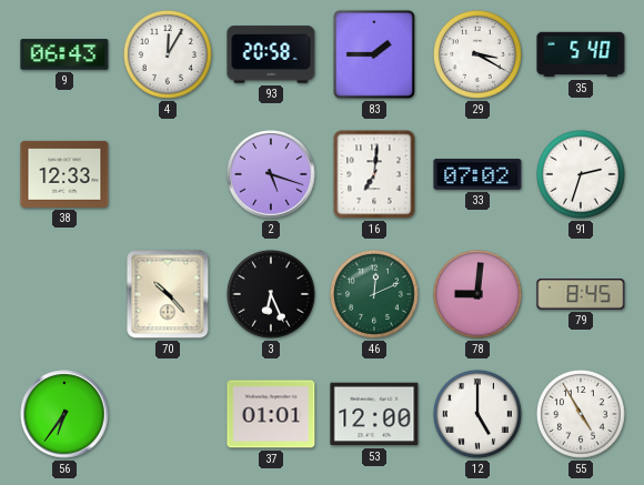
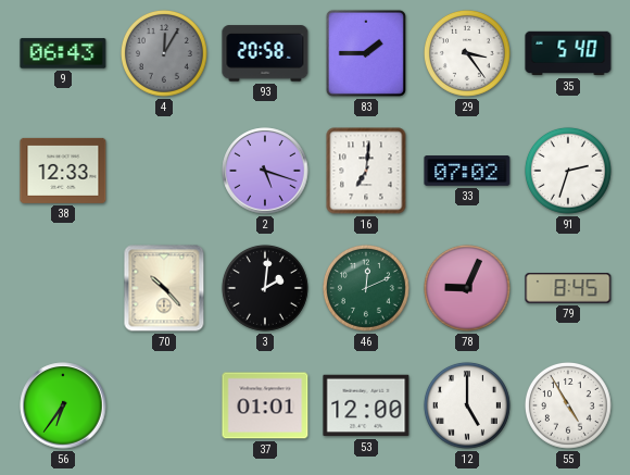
4 dial: white -> grey (164, 53)
29: 3:20 -> 3:24 (467, 53)
3: 6:26 -> 2:01 (265, 288)
78: 9:01 -> 9:04 (467, 288)
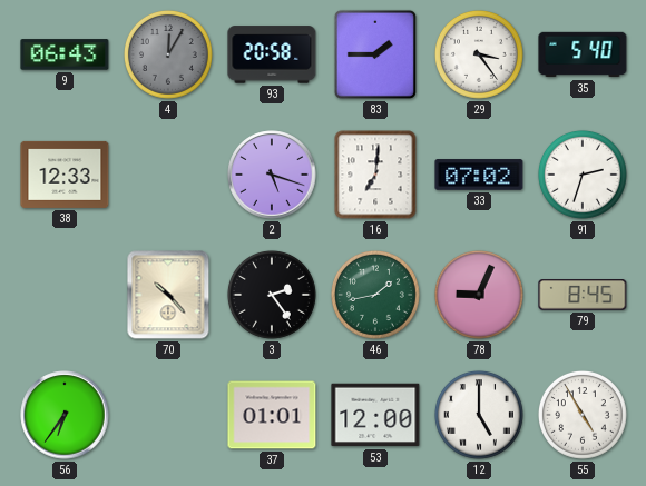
3: 2:01 -> 2:24 (272, 295)
46: 12:11 -> 1:43 (375, 295)
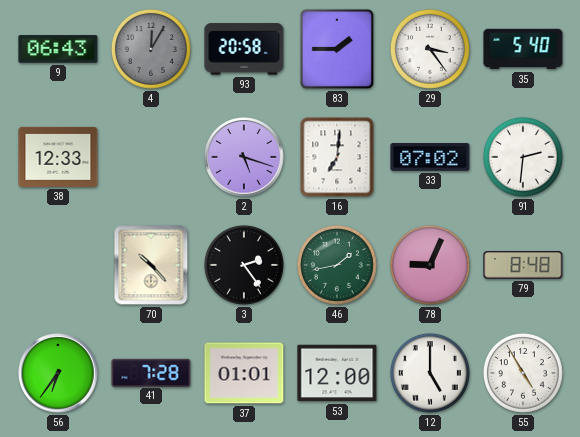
91: 2:33 -> 2:31 (523, 157)
79: 8:45 -> 8:48 (523, 265)
41: none -> 7:28 (151, 372)
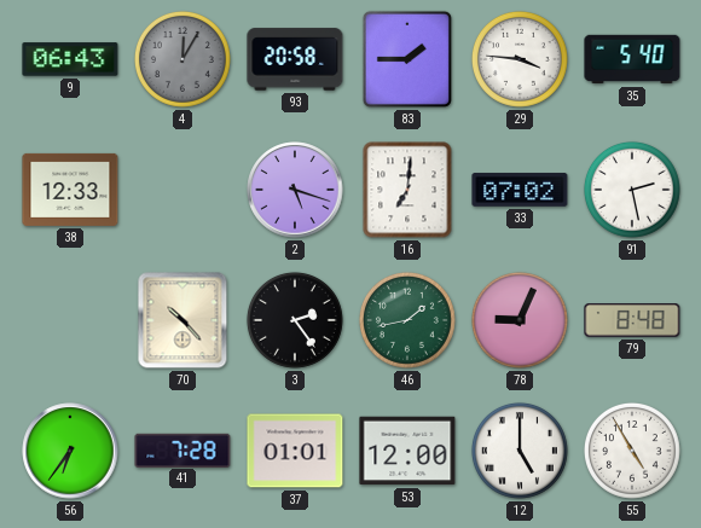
29: 3:24 -> 3:46 (520, 59)
91: 2:31 -> 2:28 (632, 190)
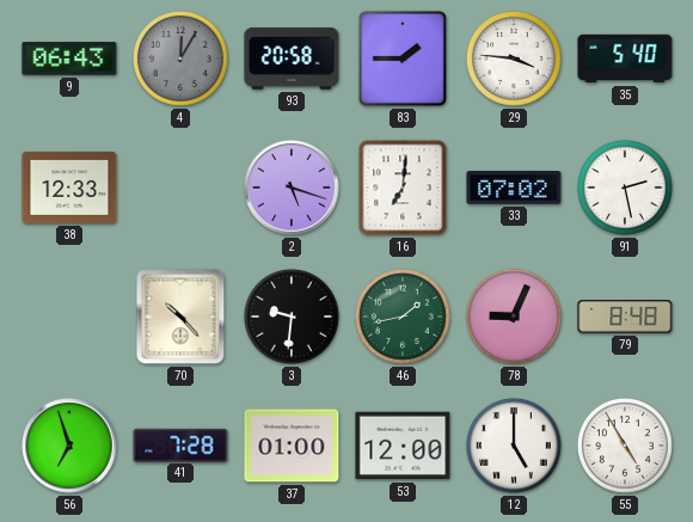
3: 2:24 -> 9:31 (292, 317)
56: 6:36 -> 6:57 (69, 446)
37: 01:01 -> 01:00 (292, 446)
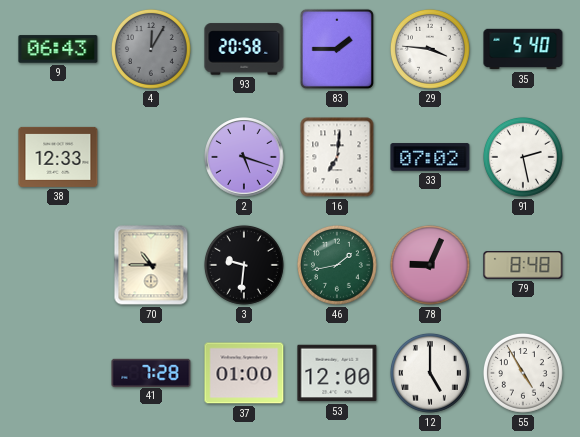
70: 10:23 -> 10:45 (151, 265)
56: 6:57 -> none (69, 446)
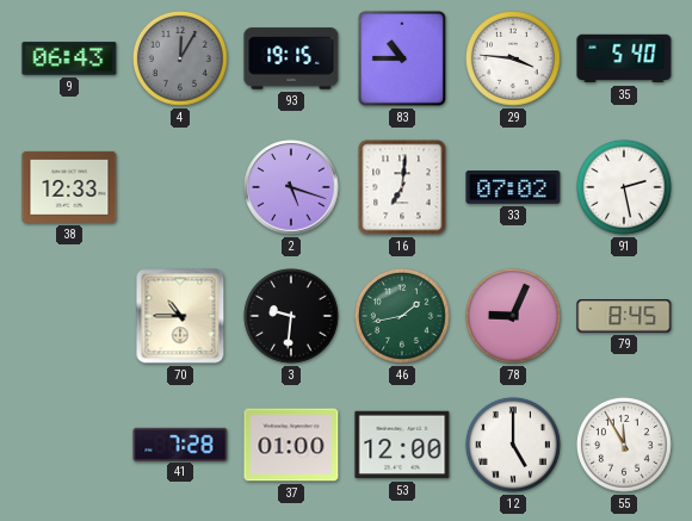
93: 20:58 -> 19:15 (291, 58)
83: 1:45 -> 10:45 (402, 58)
79: 8:48 -> 8:45 (624, 316)
55: 4:55 -> 11:55 (624, 445)
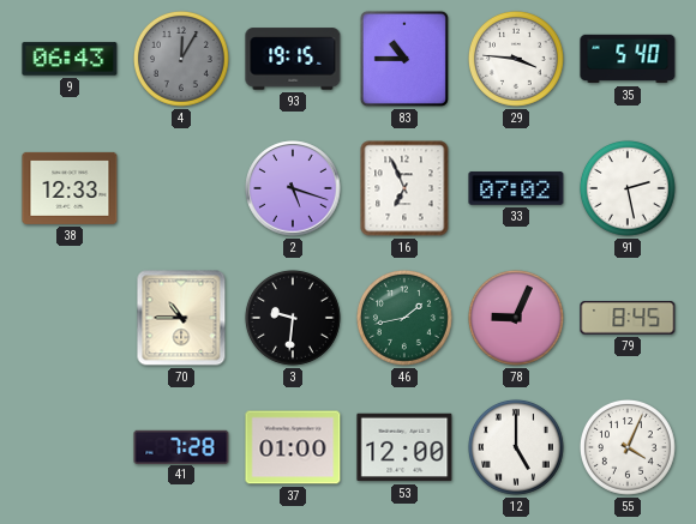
16: 7:01 -> 6:56 (404, 188)
55: 11:55 -> 4:04 (628, 447)
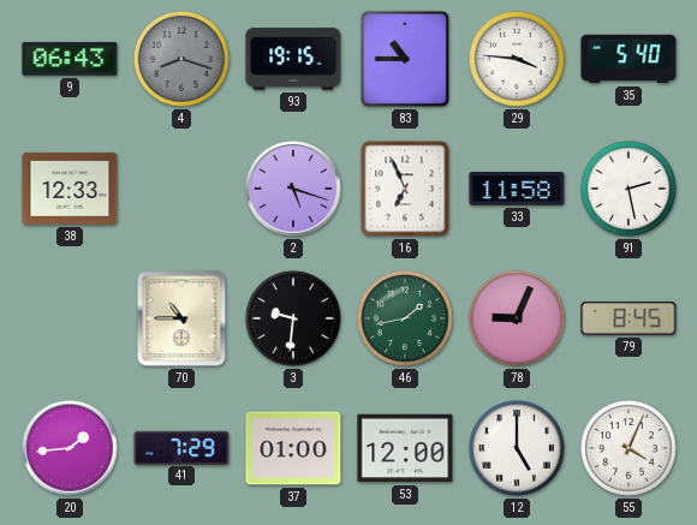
4: 12:05 -> 8:18 (181, 59)
33: 07:02 -> 11:58 (517, 189)
20: none -> 1:44 (70, 448)
41: 7:28 -> 7:29 (181, 447)
